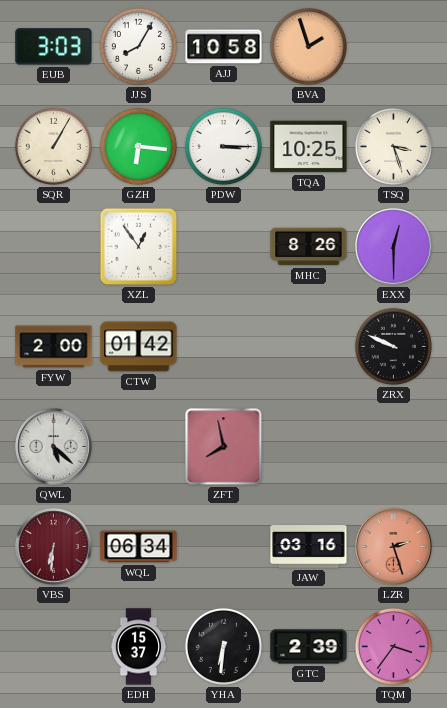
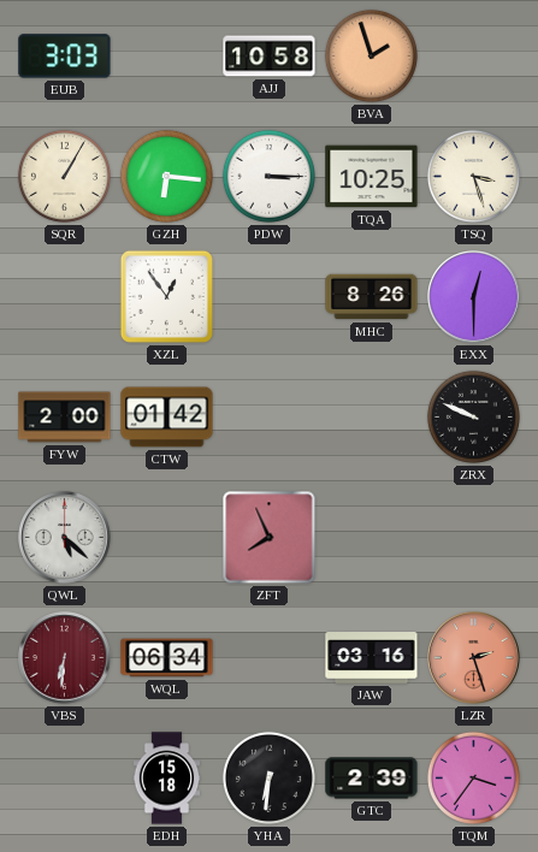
JJS: 8:05 -> none (138, 46)
ZFT: 7:58 -> 7:56 (270, 538)
EDH: 15:37 -> 15:18 (167, 779)
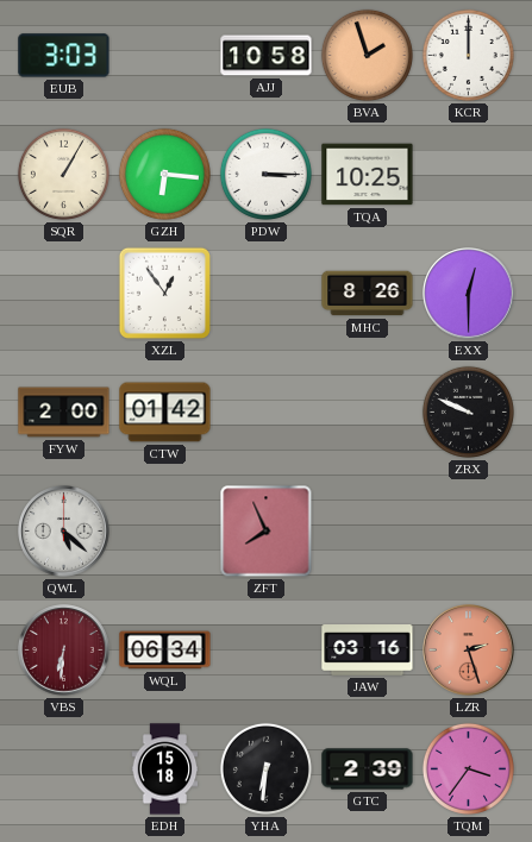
KCR: none -> 12:00 (468, 55)
TSQ: 3:27 -> none (473, 176)
